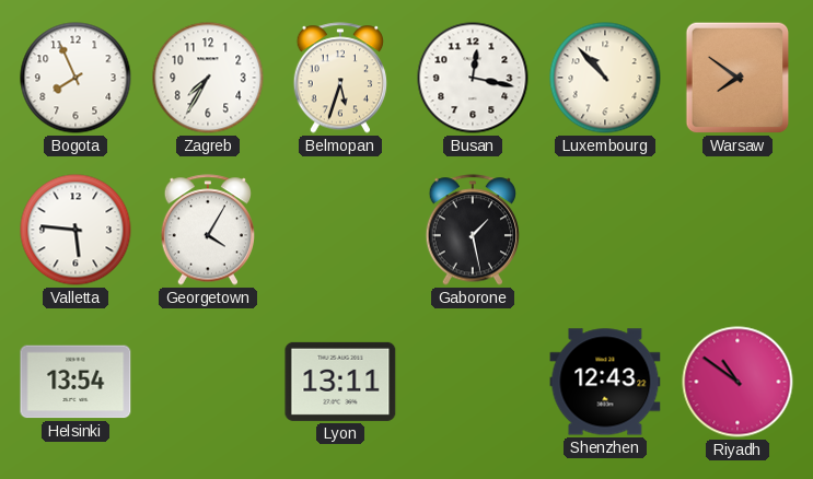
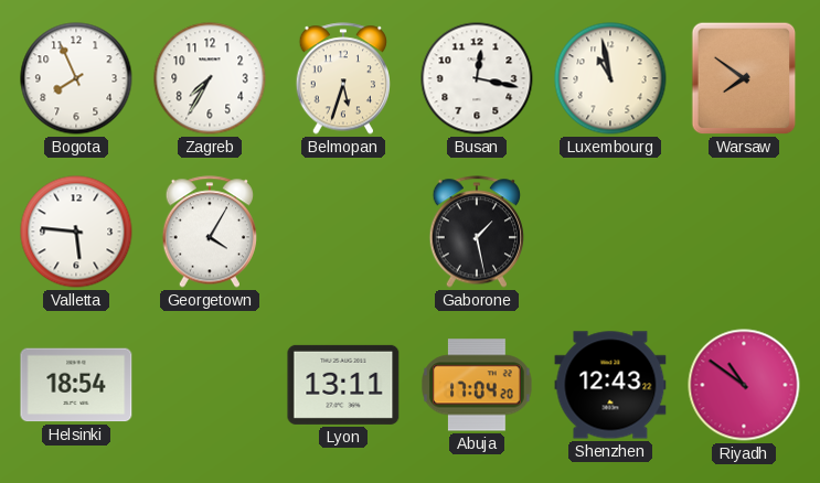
Luxembourg: 10:53 -> 10:58 (610, 78)
Helsinki: 13:54 -> 18:54 (76, 385)
Abuja: none -> 17:04 (477, 385)
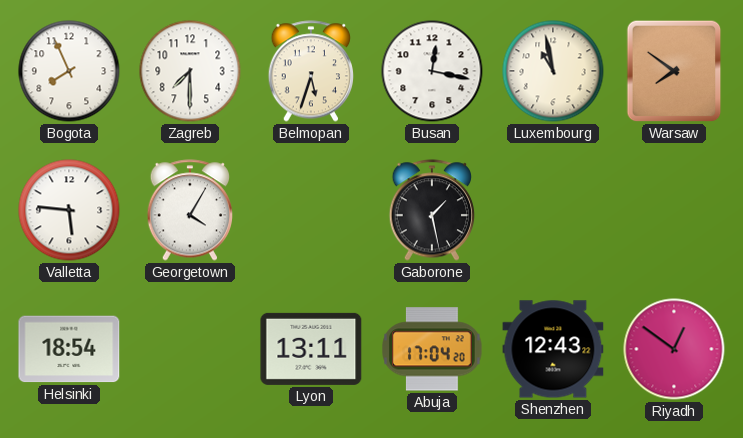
Zagreb: 7:35 -> 7:30 (190, 71)
Riyadh: 10:51 -> 12:51 (674, 349)
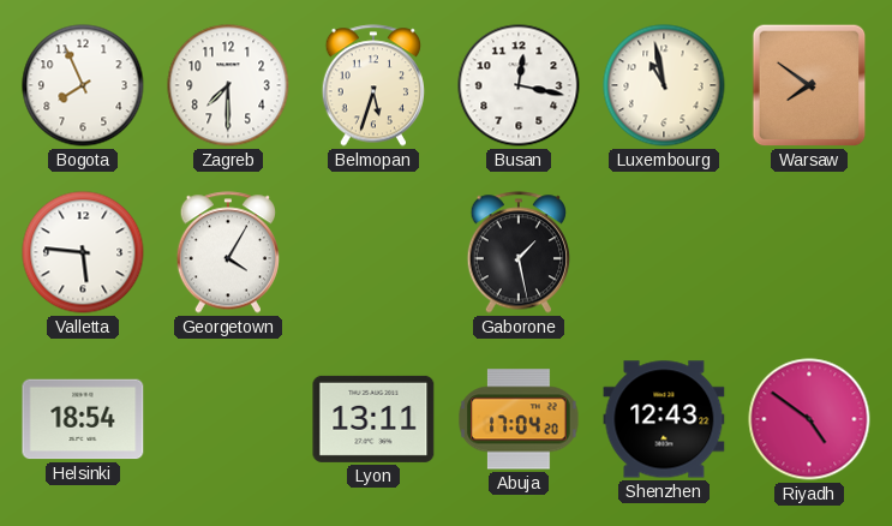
Riyadh: 12:51 -> 4:51 (809, 419)
